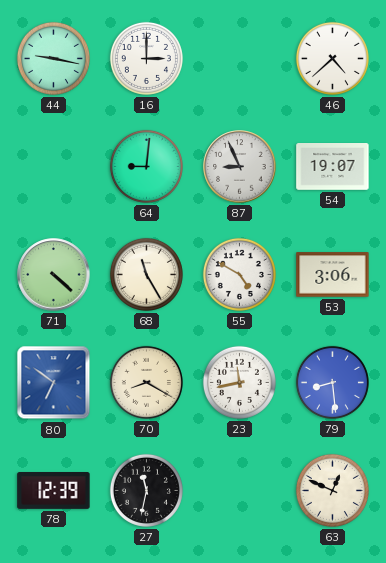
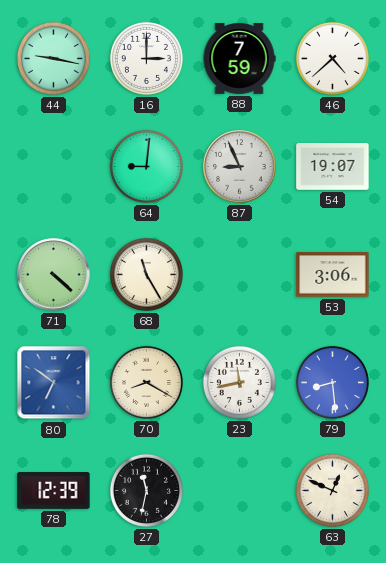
88: none -> 7:59 (239, 59)
55: 4:50 -> none (239, 274)
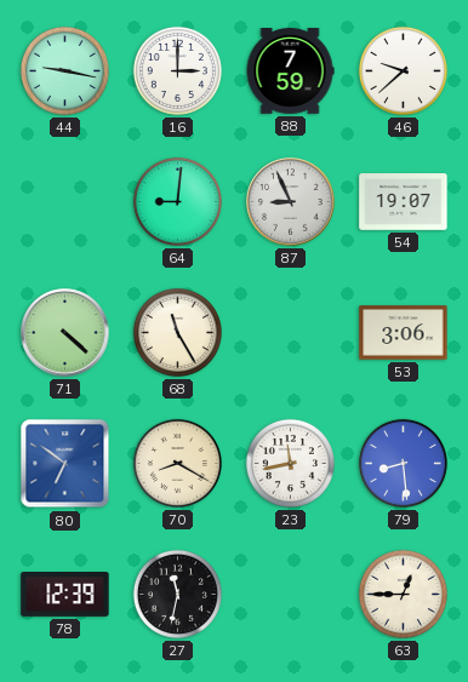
46: 4:38 -> 9:38 (403, 70)
63: 12:49 -> 12:45 (403, 594)
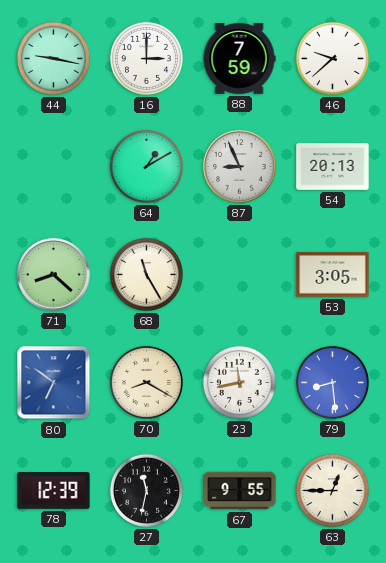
64: 9:01 -> 1:10 (146, 166)
54: 19:07 -> 20:13 (333, 167)
71: 4:22 -> 8:22 (54, 275)
53: 3:06 -> 3:05 (333, 275)
67: none -> 9:55 (240, 491)
